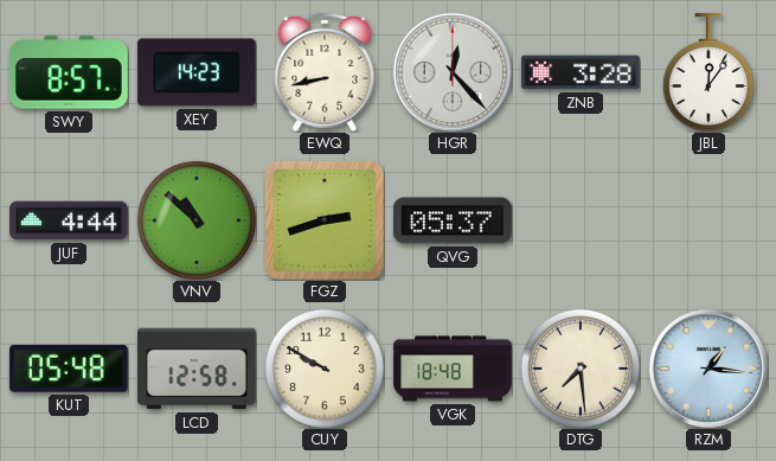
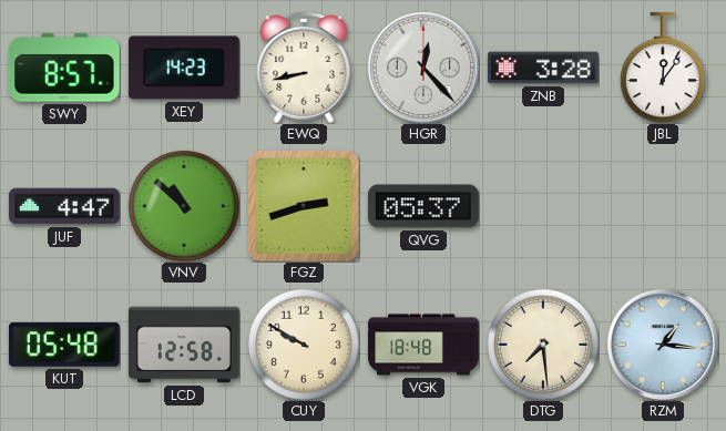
JUF: 4:44 -> 4:47 (64, 206)
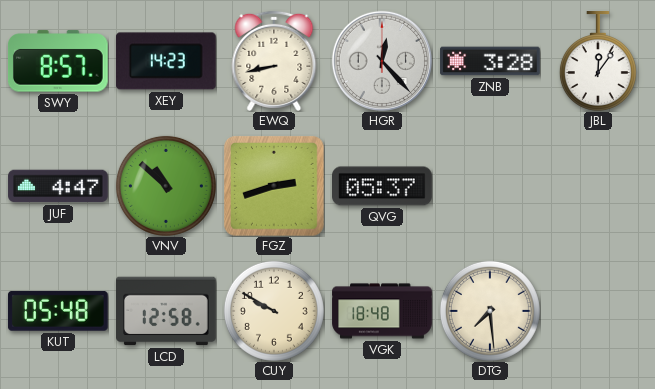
RZM: 1:16 -> none (662, 343)
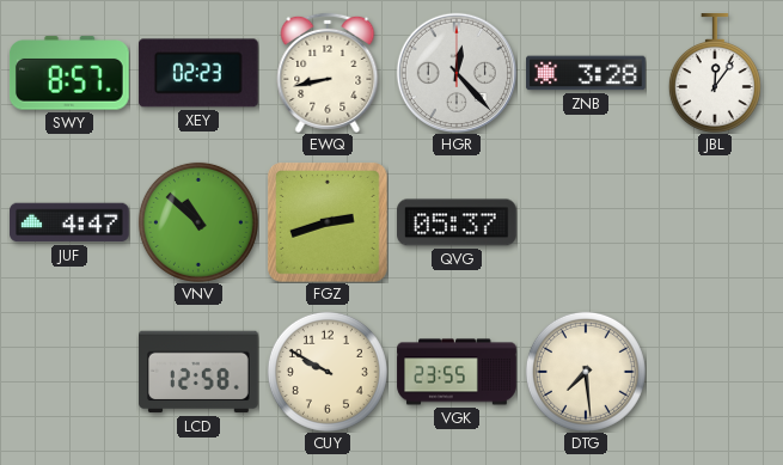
XEY: 14:23 -> 02:23 (198, 73)
KUT: 05:48 -> none (58, 311)
VGK: 18:48 -> 23:55 (457, 372)
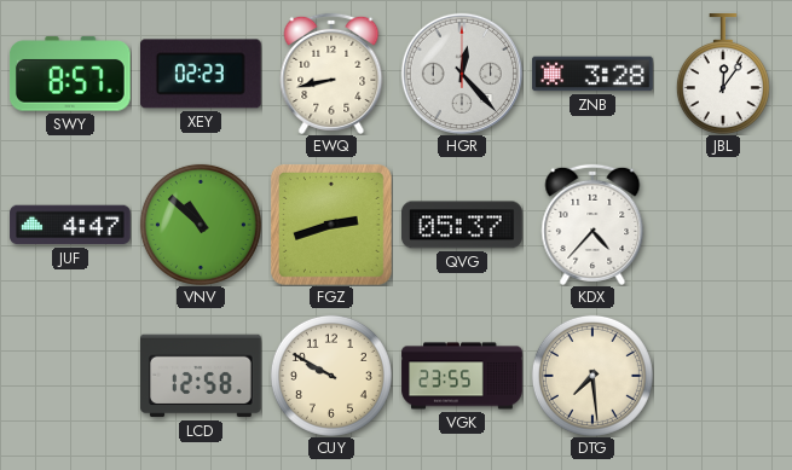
KDX: none -> 4:37 (592, 225)
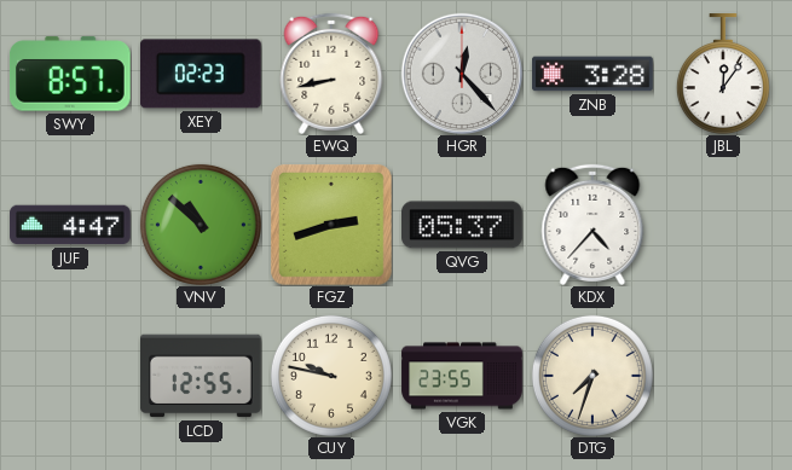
LCD: 12:58 -> 12:55 (202, 376)
CUY: 9:50 -> 9:47 (331, 376)
DTG: 7:29 -> 7:33 (592, 376)
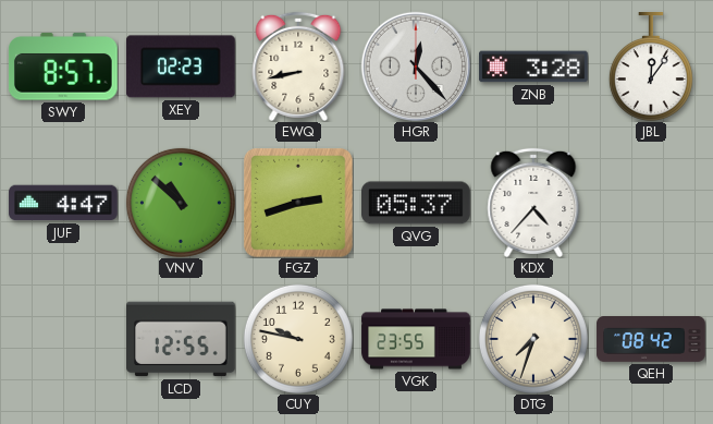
QEH: none -> 08:42 (651, 340)
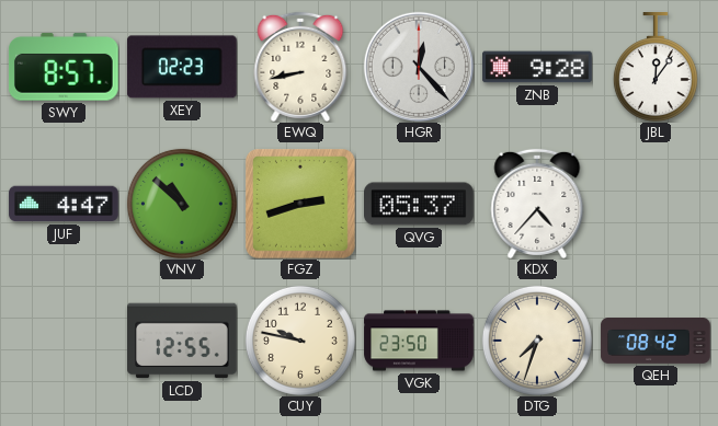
ZNB: 3:28 -> 9:28 (537, 67)
VGK: 23:55 -> 23:50 (419, 341)
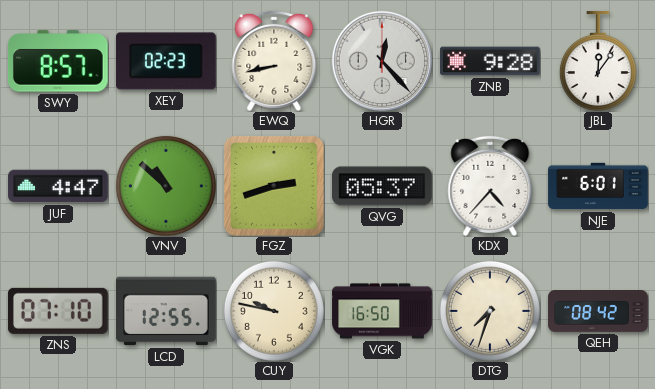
NJE: none -> 6:01 (598, 186)
ZNS: none -> 07:10 (58, 311)
VGK: 23:50 -> 16:50 (382, 311)
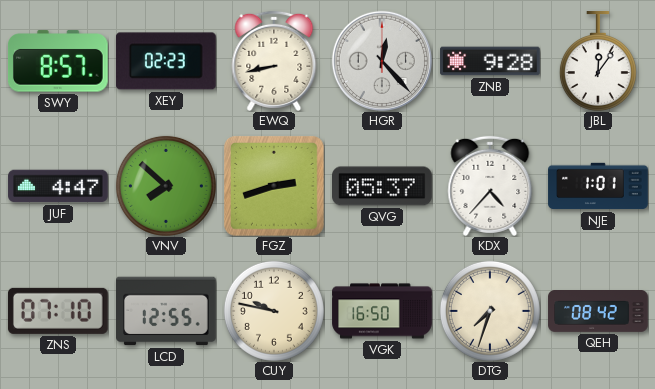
VNV: 10:52 -> 7:52 (166, 186)
NJE: 6:01 -> 1:01 (598, 186)
